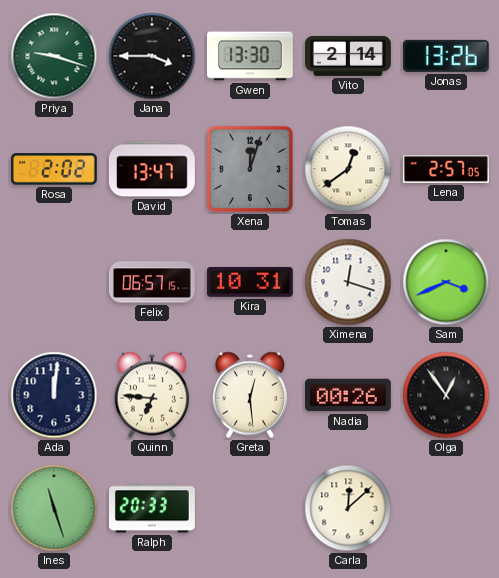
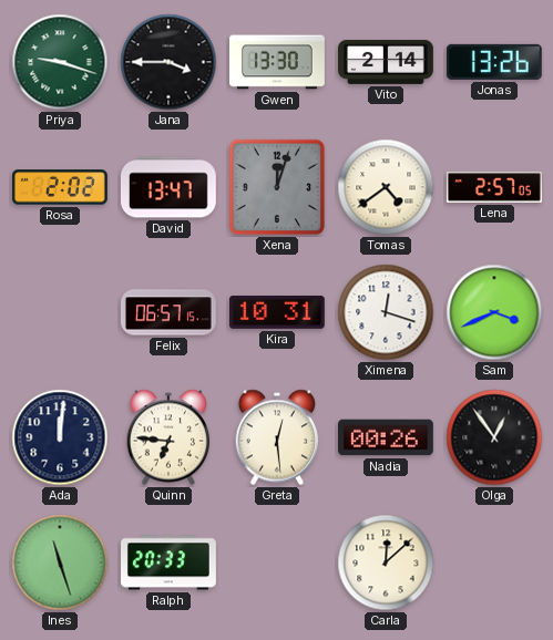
Tomas: 12:39 -> 4:39 (386, 187)
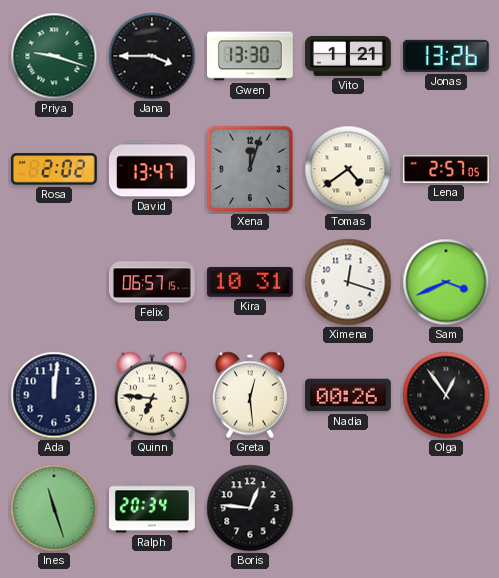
Vito: 2:14 -> 1:21 (349, 56)
Ralph: 20:33 -> 20:34 (153, 508)
Boris: none -> 12:46 (250, 508)
Carla: 12:08 -> none (386, 562)
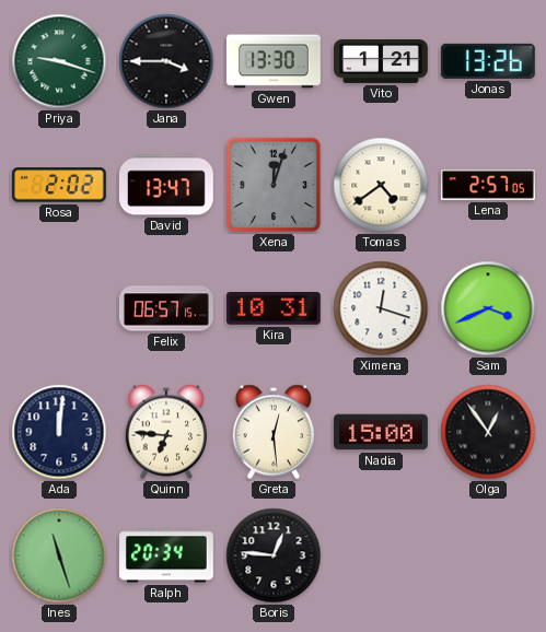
Nadia: 00:26 -> 15:00 (382, 432)
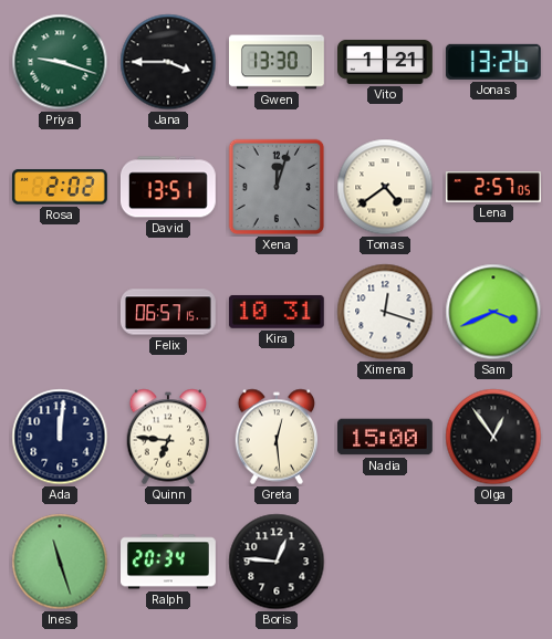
David: 13:47 -> 13:51 (168, 187)
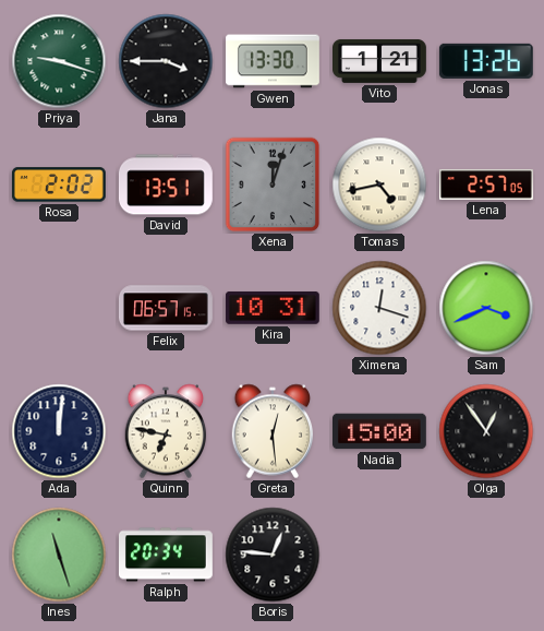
Tomas: 4:39 -> 4:43 (379, 184)
Quinn: 6:46 -> 6:47 (166, 431)
